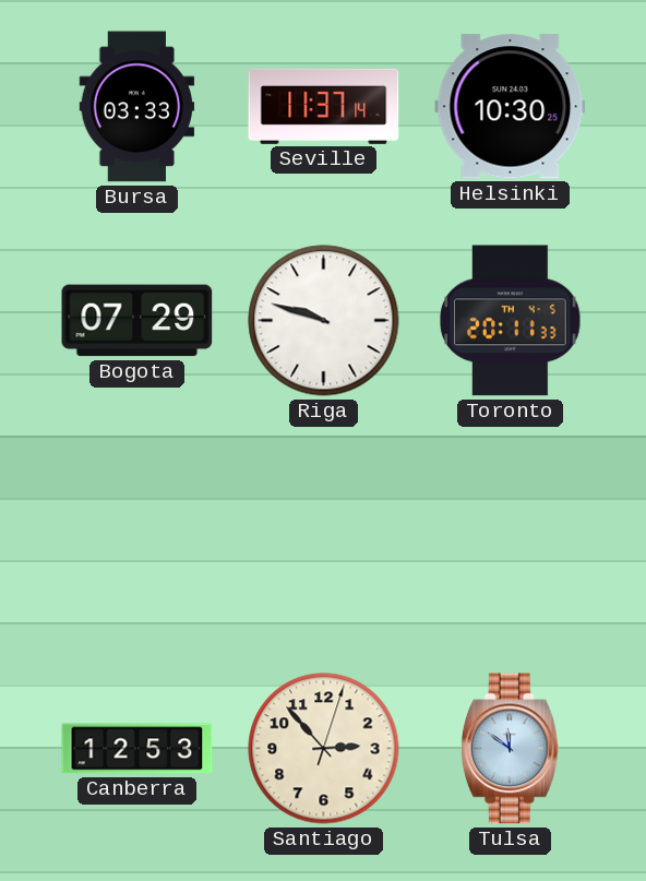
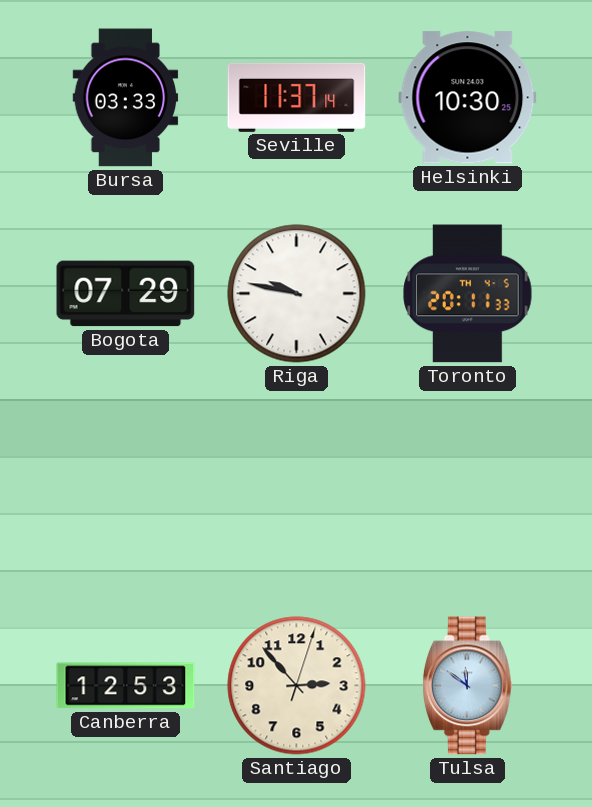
Riga: 9:48 -> 9:47 (297, 294)
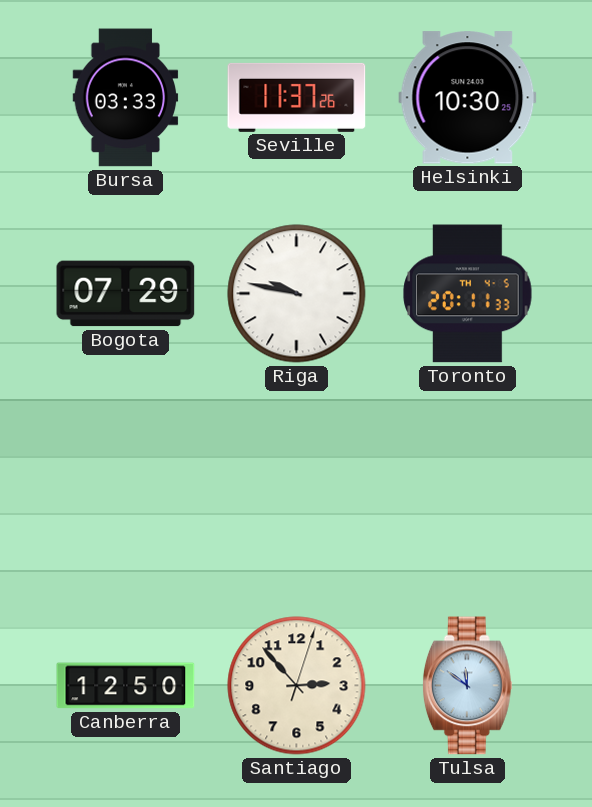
Seville: 11:37:14 -> 11:37:26 (297, 97)
Canberra: 12:53 -> 12:50 (126, 686)
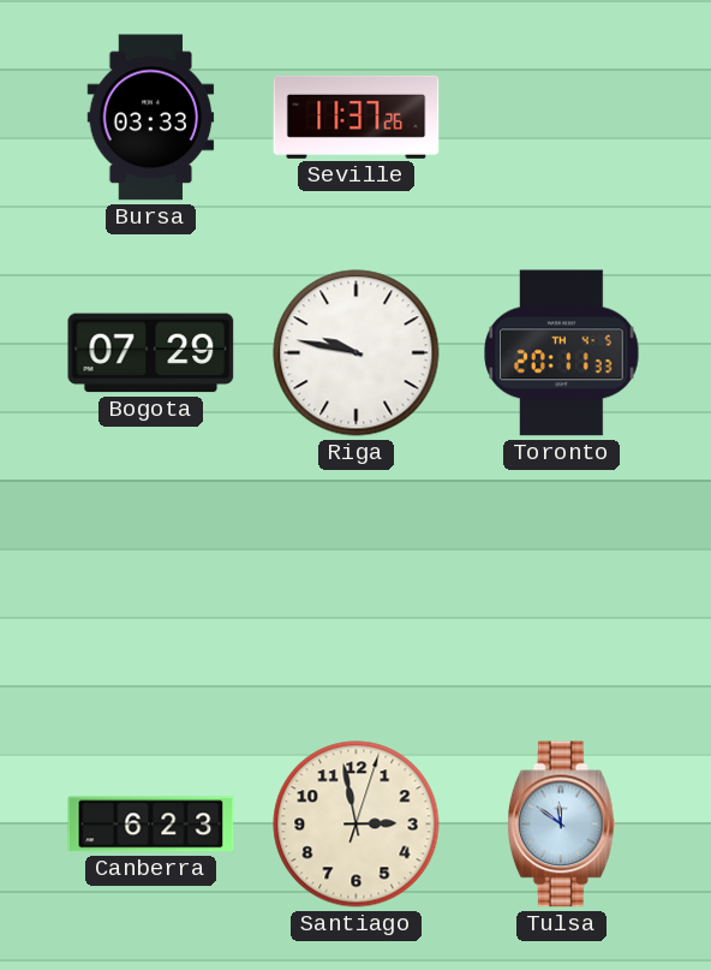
Helsinki: 10:30 -> none (468, 98)
Canberra: 12:50 -> 6:23 (151, 825)
Santiago: 2:53 -> 2:58 (357, 825)
